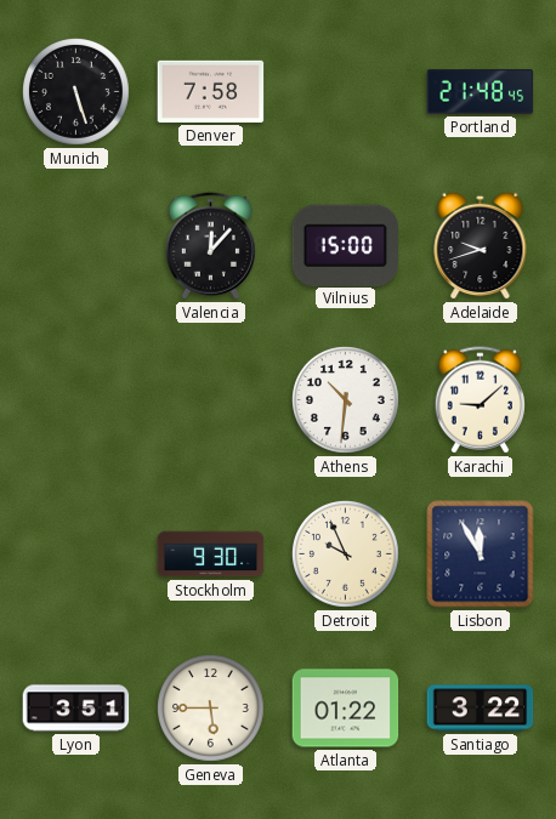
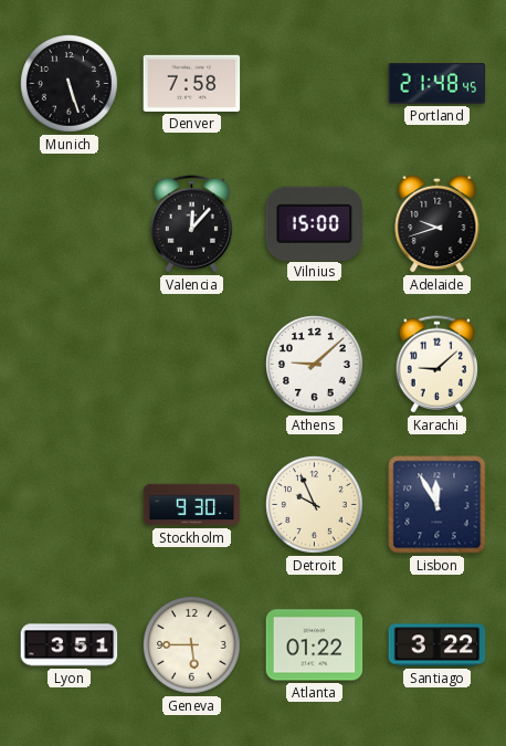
Athens: 10:31 -> 9:08 (315, 365)
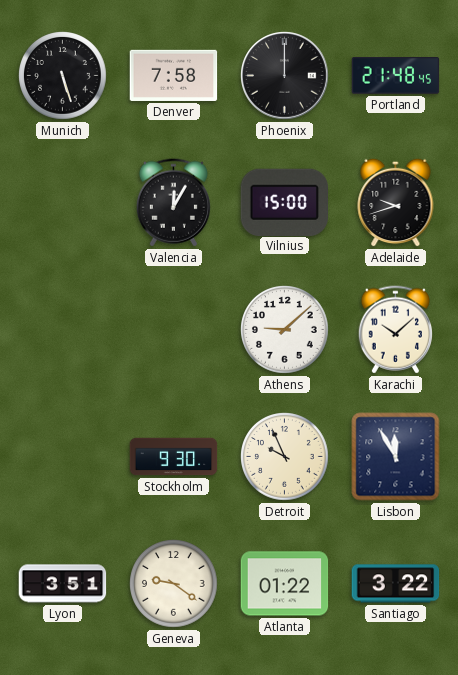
Phoenix: none -> 12:00 (285, 76)
Valencia: 12:07 -> 12:05 (173, 203)
Karachi: 9:08 -> 10:08 (395, 330)
Geneva: 5:45 -> 9:21 (174, 584)
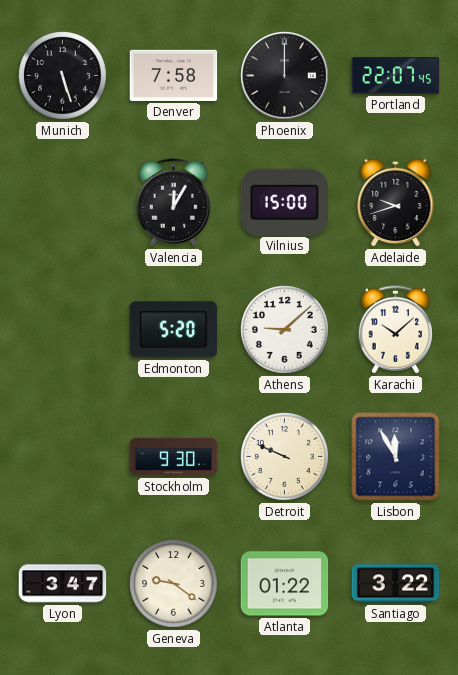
Portland: 21:48 -> 22:07 (396, 76)
Edmonton: none -> 5:20 (174, 330)
Detroit: 9:56 -> 9:49 (285, 457)
Lyon: 3:51 -> 3:47 (63, 584)
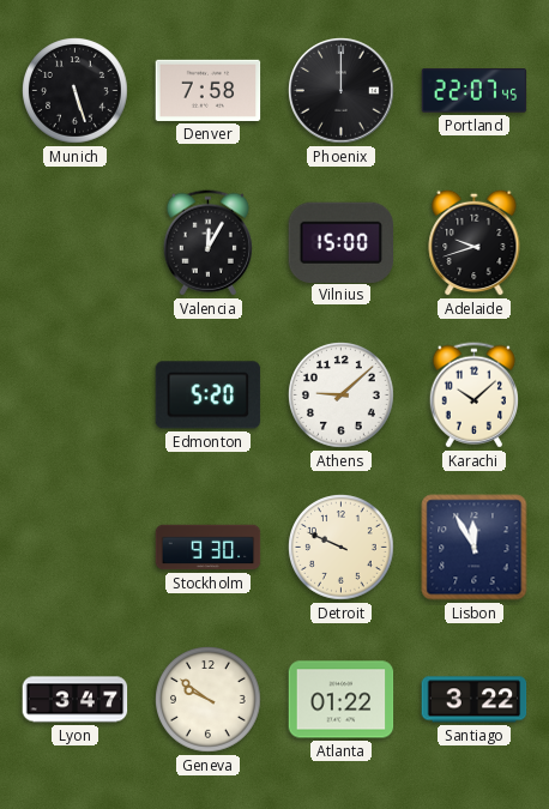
Geneva: 9:21 -> 9:51 (209, 700)
